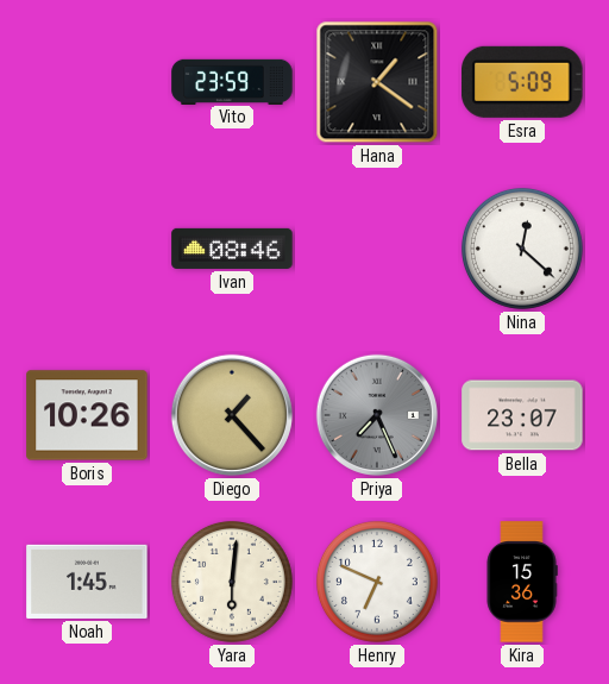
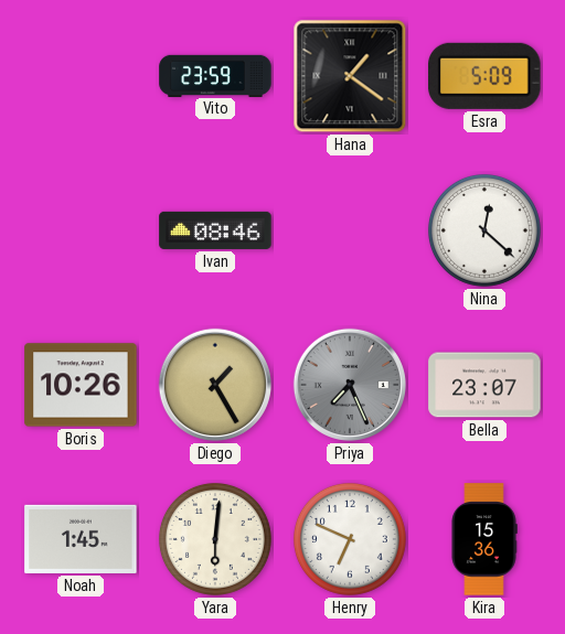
Diego: 1:23 -> 1:25 (215, 385)
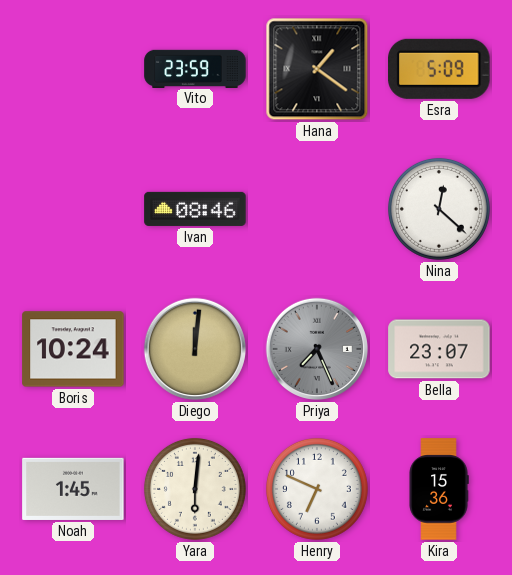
Boris: 10:26 -> 10:24 (73, 349)
Diego: 1:25 -> 12:01 (195, 349)
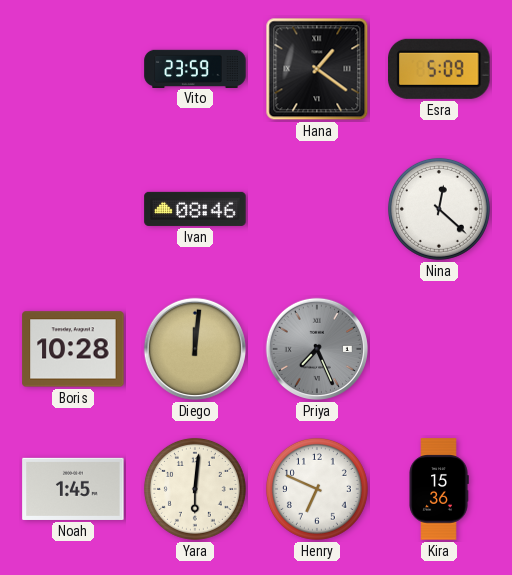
Boris: 10:24 -> 10:28 (73, 349)
Bella: 23:07 -> none (439, 349)
